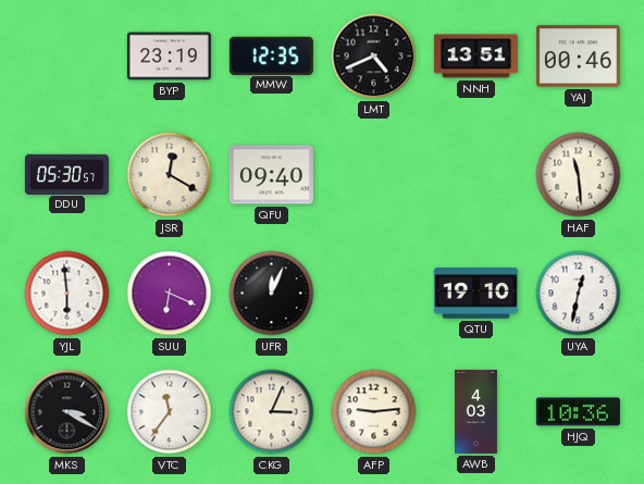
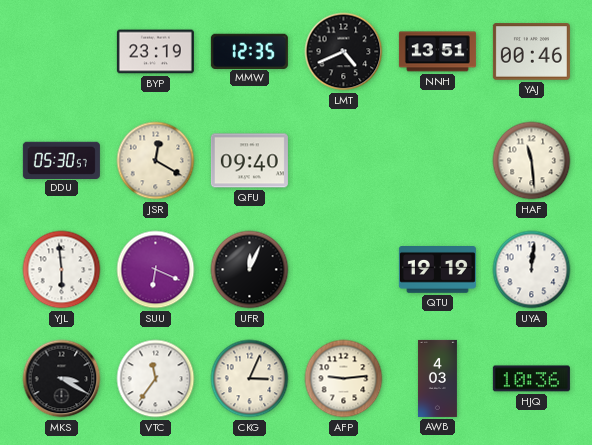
QTU: 19:10 -> 19:19 (437, 270)
UYA: 12:32 -> 12:01 (532, 270)
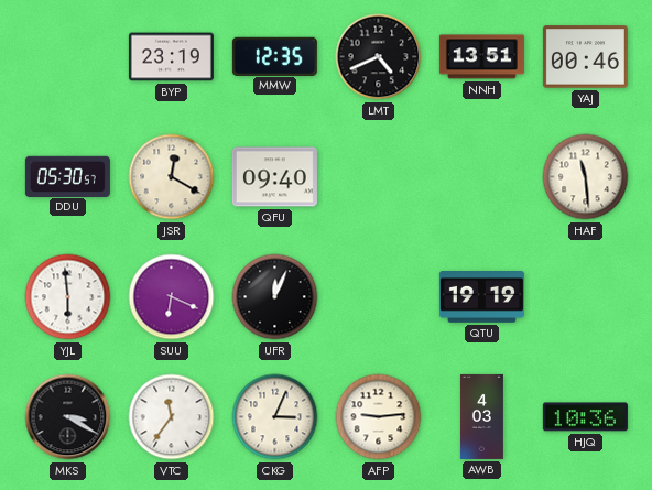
UYA: 12:01 -> none (532, 270)
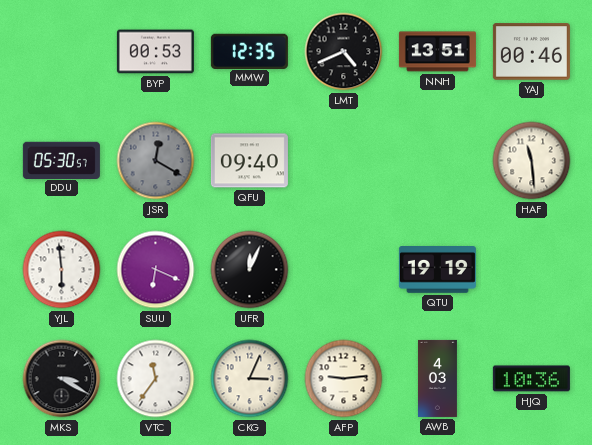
BYP: 23:19 -> 00:53 (155, 52)
JSR dial: cream -> grey (156, 161)
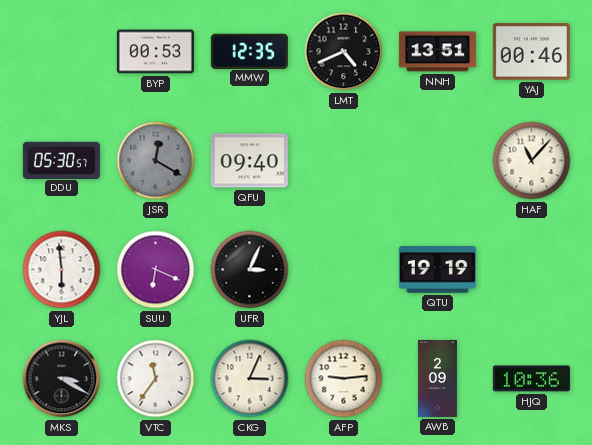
HAF: 11:29 -> 11:07 (532, 161)
UFR: 12:04 -> 3:04 (250, 270)
AWB: 4:03 -> 2:09 (437, 378)
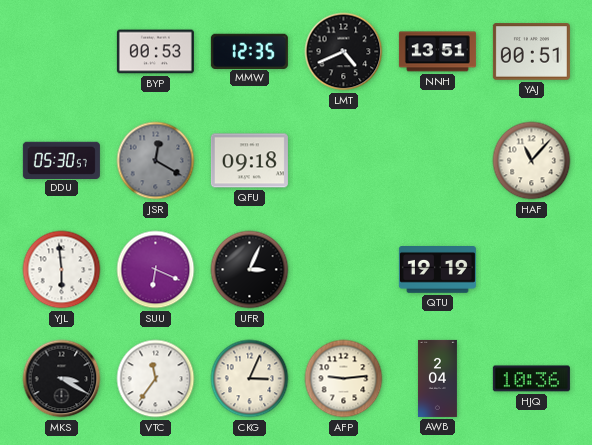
YAJ: 00:46 -> 00:51 (531, 52)
QFU: 09:40 -> 09:18 (249, 161)
AWB: 2:09 -> 2:04 (437, 378)
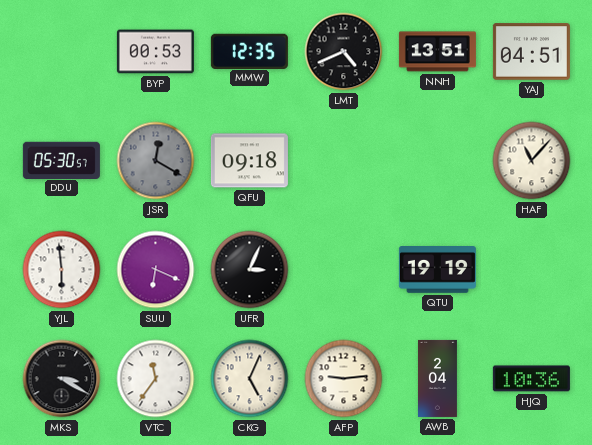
YAJ: 00:51 -> 04:51 (531, 52)
CKG: 3:04 -> 5:04 (250, 379)
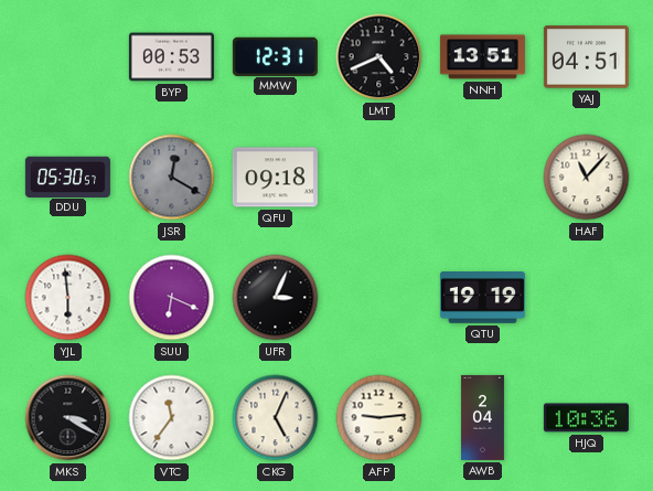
MMW: 12:35 -> 12:31 (275, 56)
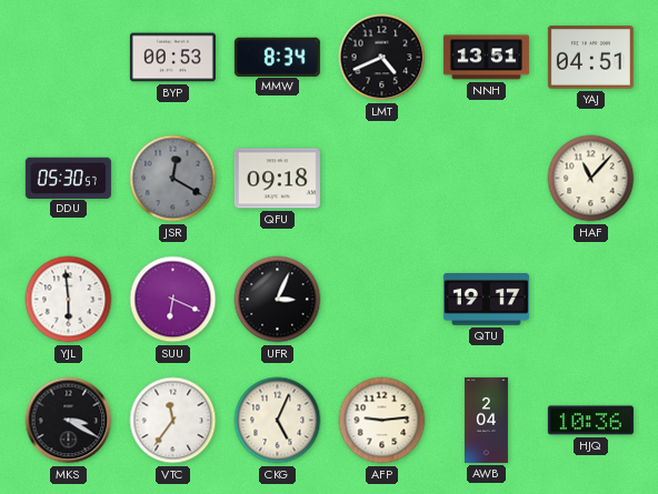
MMW: 12:31 -> 8:34 (277, 57)
QTU: 19:19 -> 19:17 (486, 300)
